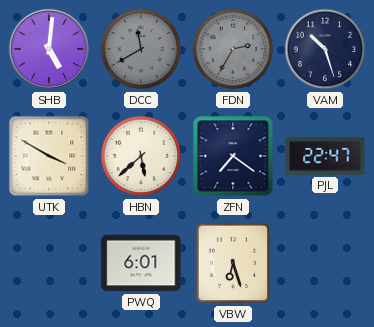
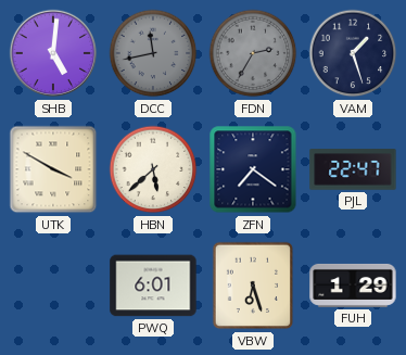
DCC: 11:40 -> 11:43 (153, 53)
VAM: 10:27 -> 1:27 (353, 53)
FUH: none -> 1:29 (353, 286)
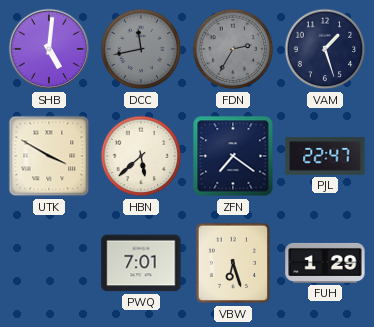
PWQ: 6:01 -> 7:01 (141, 263)
